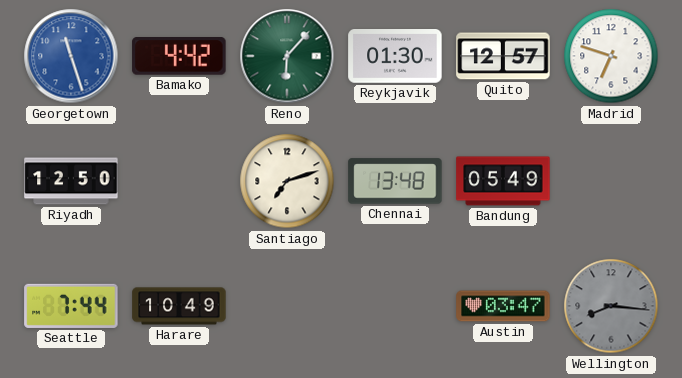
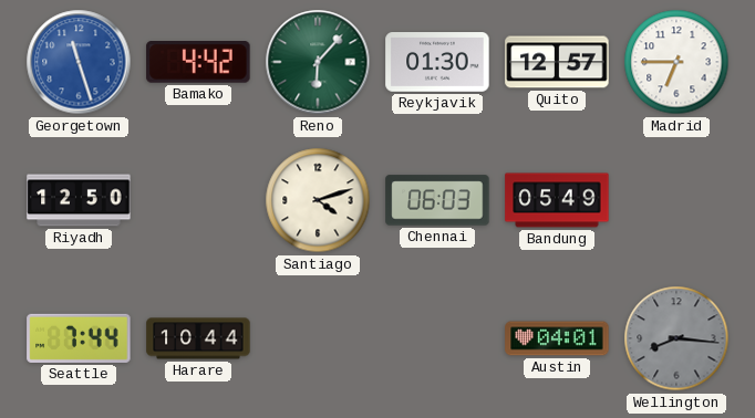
Madrid: 6:48 -> 6:45 (676, 62)
Santiago: 7:12 -> 4:12 (318, 200)
Chennai: 13:48 -> 06:03 (437, 200)
Harare: 10:49 -> 10:44 (198, 338)
Austin: 03:47 -> 04:01 (557, 338)
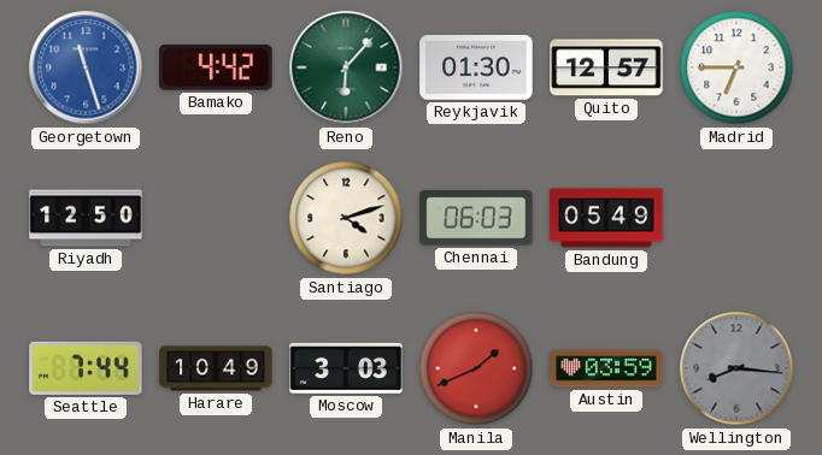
Harare: 10:44 -> 10:49 (216, 368)
Moscow: none -> 3:03 (346, 368)
Manila: none -> 1:41 (476, 368)
Austin: 04:01 -> 03:59 (606, 368)
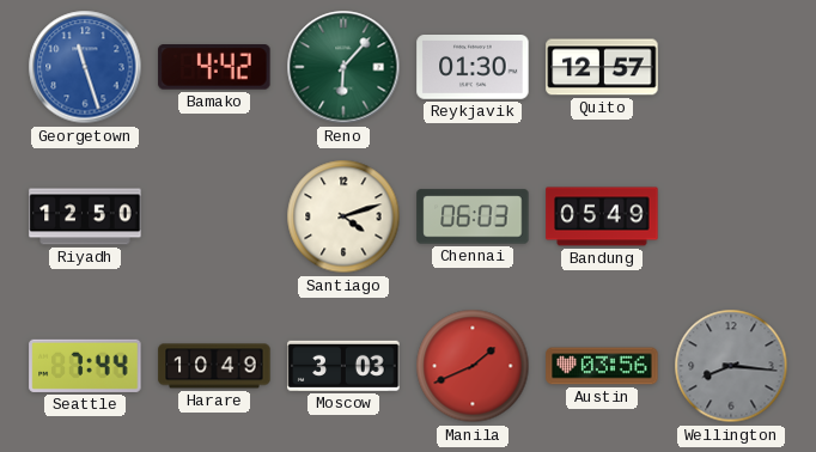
Madrid: 6:45 -> none (736, 67)
Austin: 03:59 -> 03:56 (602, 366)
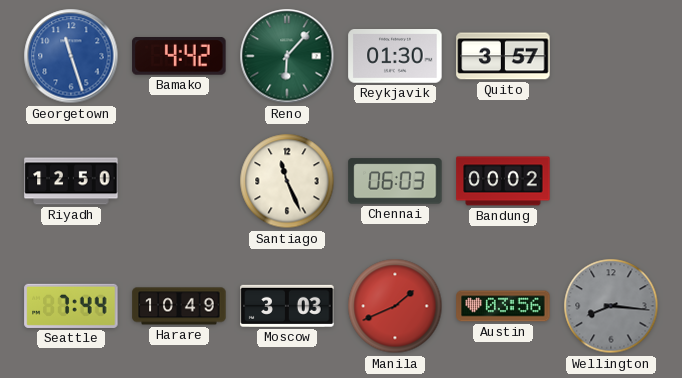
Quito: 12:57 -> 3:57 (503, 56)
Santiago: 4:12 -> 11:26 (287, 181)
Bandung: 05:49 -> 00:02 (503, 181)
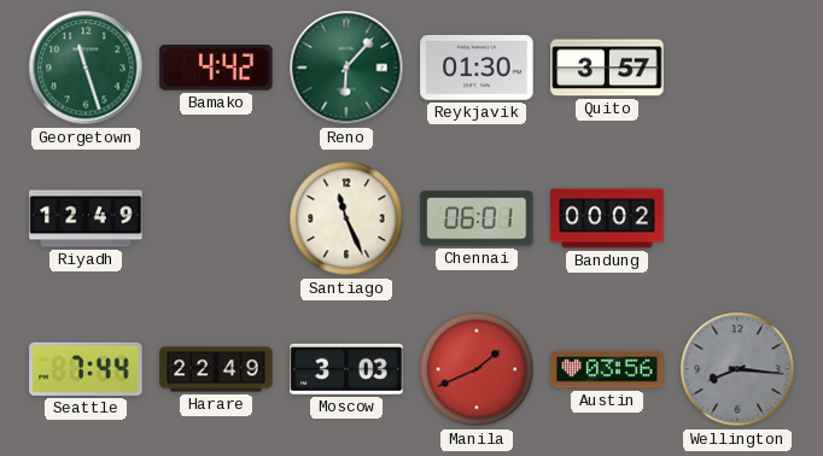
Georgetown dial: blue -> green (86, 68)
Riyadh: 12:50 -> 12:49 (86, 218)
Chennai: 06:03 -> 06:01 (477, 218)
Harare: 10:49 -> 22:49 (216, 369)
